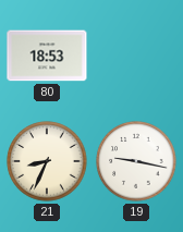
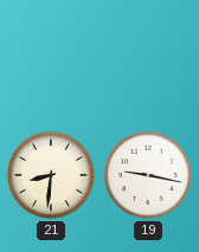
80: 18:53 -> none (47, 56)
21: 8:34 -> 8:31 (51, 175)
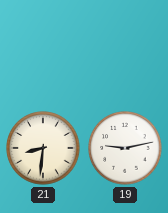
19: 9:17 -> 9:13 (125, 148)
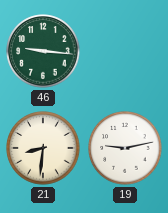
46: none -> 9:16 (43, 51)
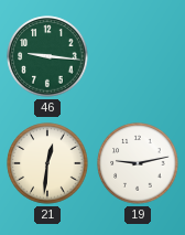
21: 8:31 -> 12:31 (47, 163)
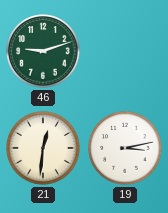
46: 9:16 -> 9:12 (43, 51)
19: 9:13 -> 3:13 (125, 148)
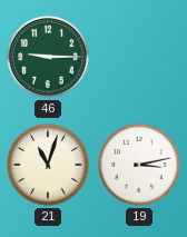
46: 9:12 -> 9:15 (48, 57)
21: 12:31 -> 11:03 (48, 165)
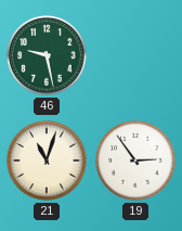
46: 9:15 -> 9:28 (47, 55)
19: 3:13 -> 2:54 (135, 161)
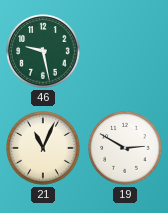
21: 11:03 -> 11:04 (43, 148)
19: 2:54 -> 2:50 (125, 148)
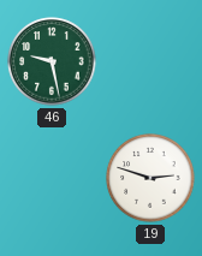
21: 11:04 -> none (43, 148)
19: 2:50 -> 2:48 (150, 178)
